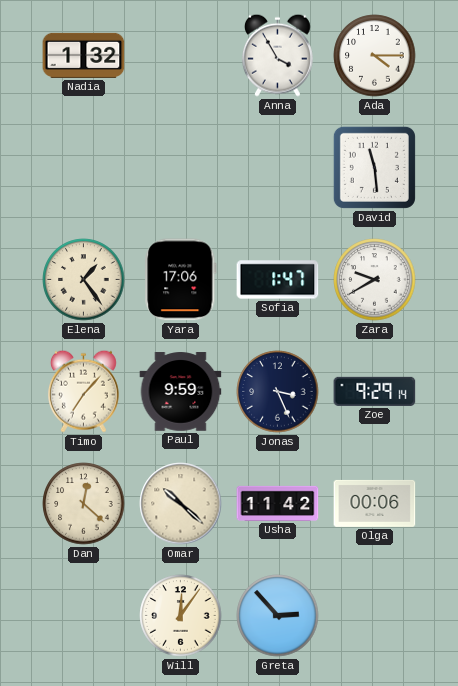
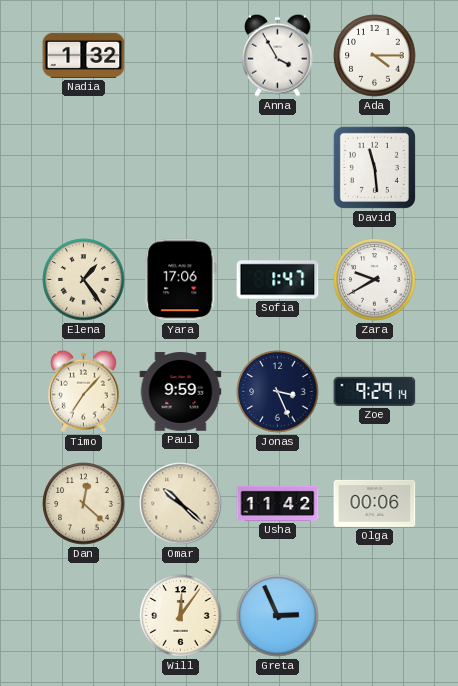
Greta: 2:53 -> 2:56 (278, 616)
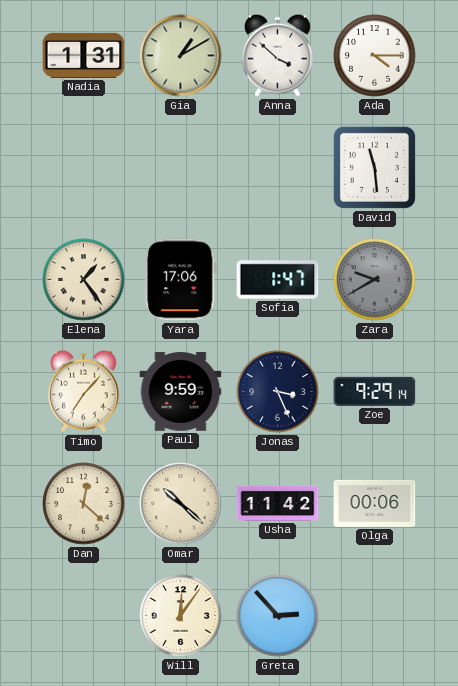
Nadia: 1:32 -> 1:31 (84, 55)
Gia: none -> 1:10 (181, 56)
Anna: 3:55 -> 3:52 (277, 55)
Zara dial: white -> grey (375, 280)
Greta: 2:56 -> 2:53 (278, 616)
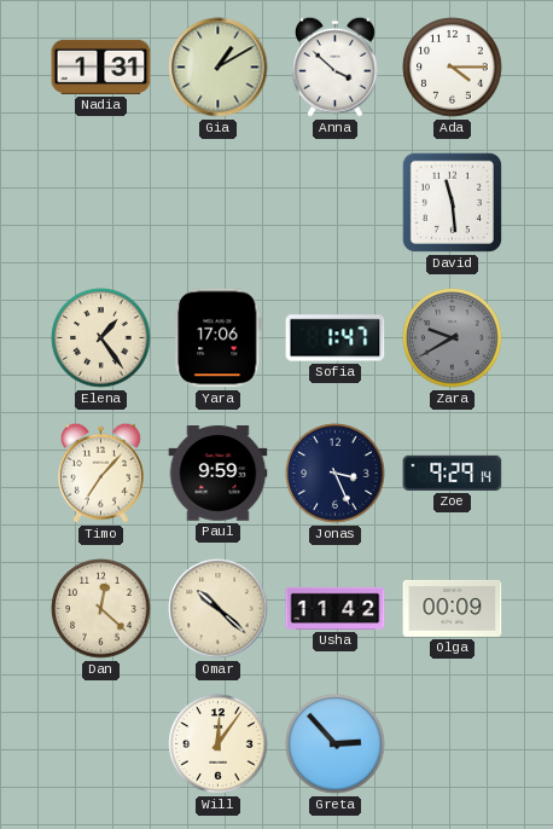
Olga: 00:06 -> 00:09 (453, 608)
